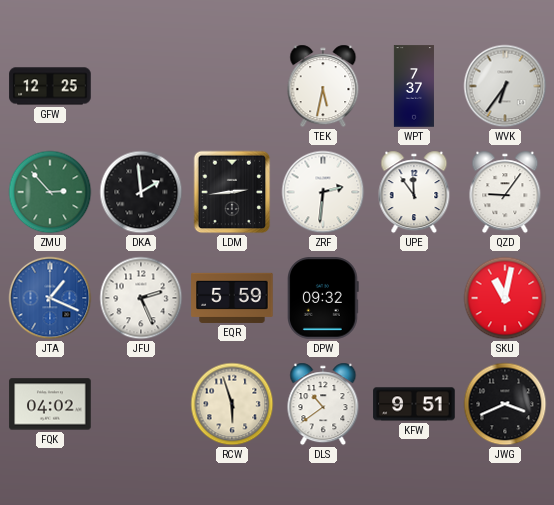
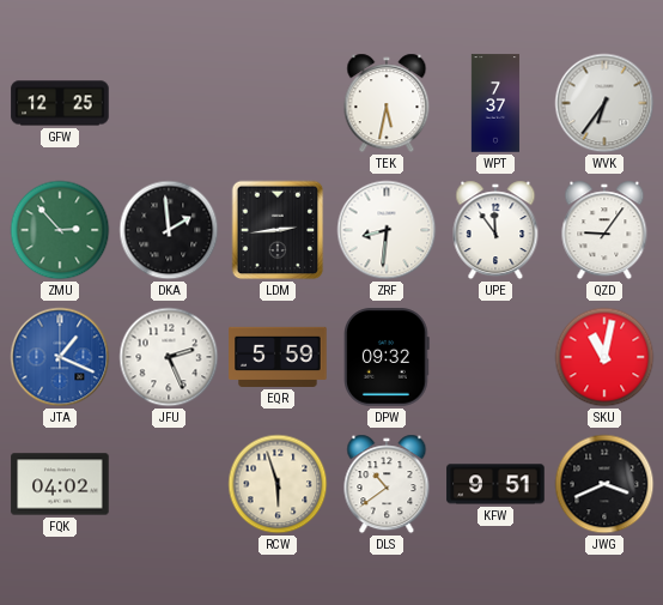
ZRF: 2:31 -> 8:31 (387, 230)
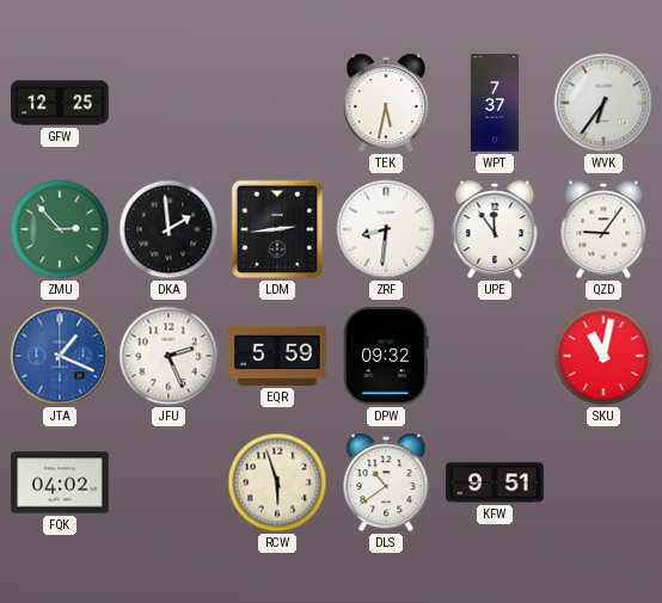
JWG: 3:41 -> none (604, 484)
